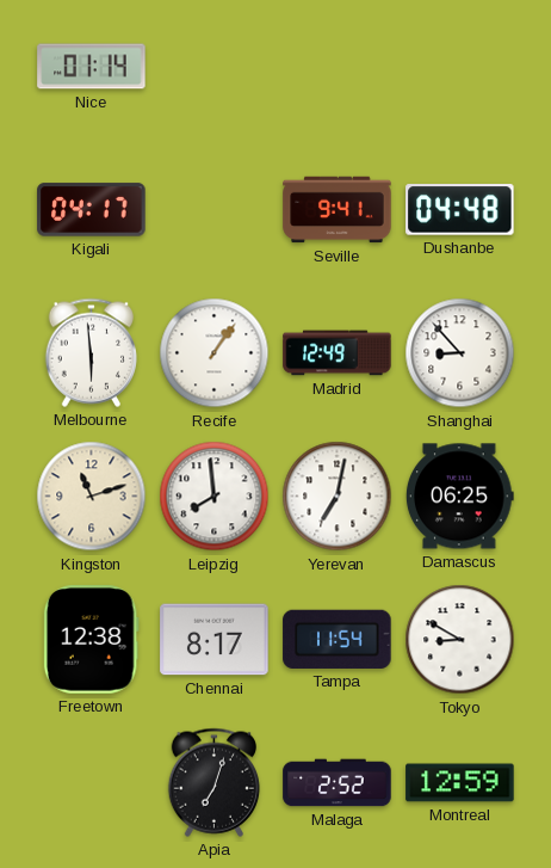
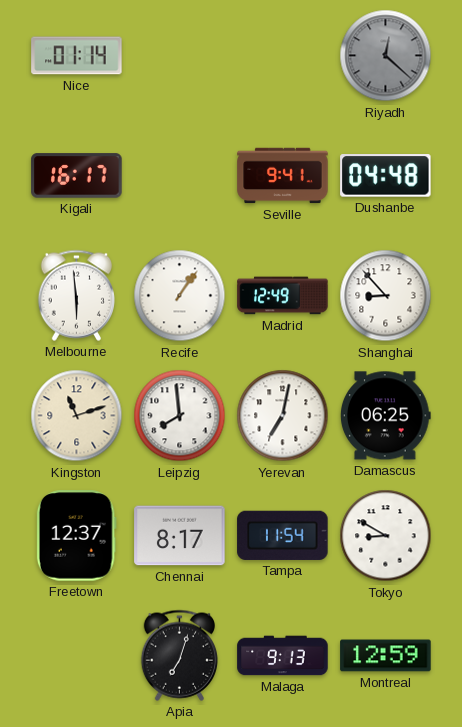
Riyadh: none -> 12:22 (386, 56)
Kigali: 04:17 -> 16:17 (77, 176)
Freetown: 12:38 -> 12:37 (76, 536)
Malaga: 2:52 -> 9:13 (283, 656)
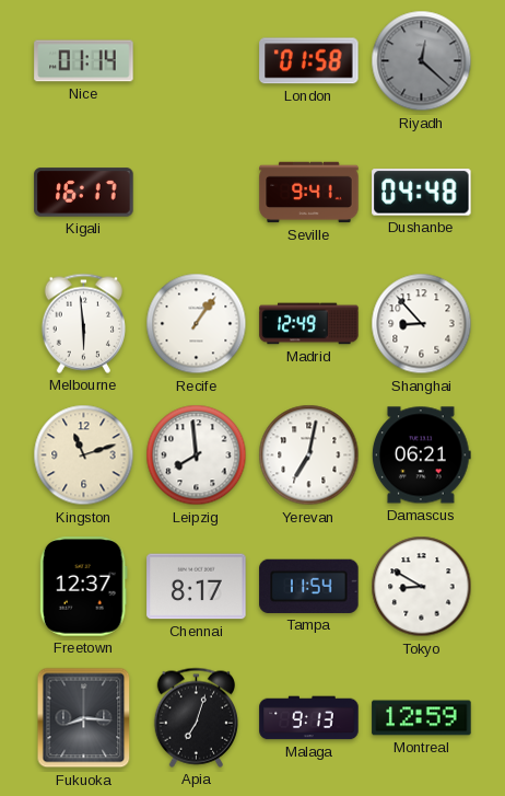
London: none -> 01:58 (309, 61)
Damascus: 06:25 -> 06:21 (421, 455)
Fukuoka: none -> 8:16 (84, 718)
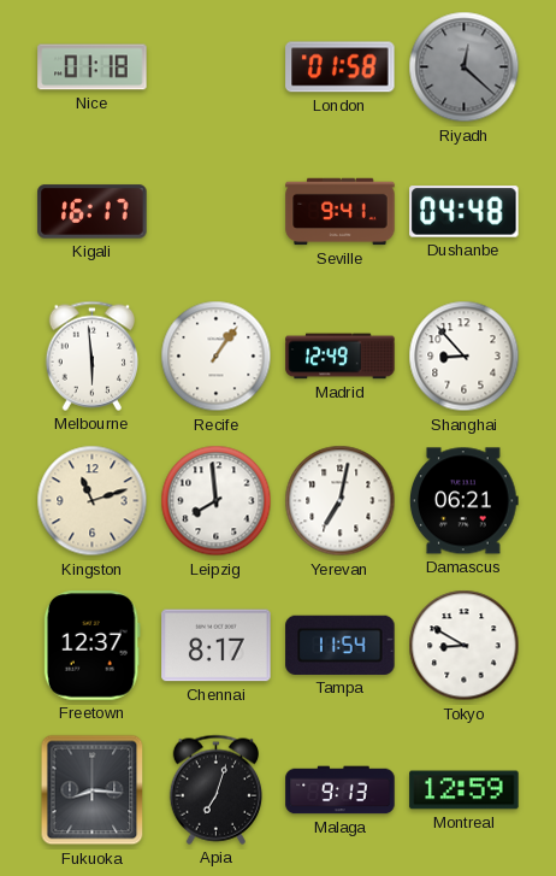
Nice: 01:14 -> 01:18 (93, 67)
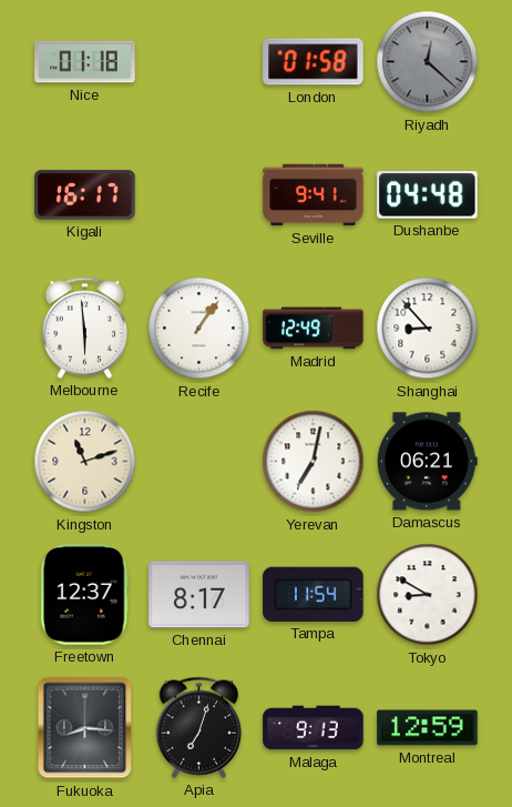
Leipzig: 7:59 -> none (217, 501)
